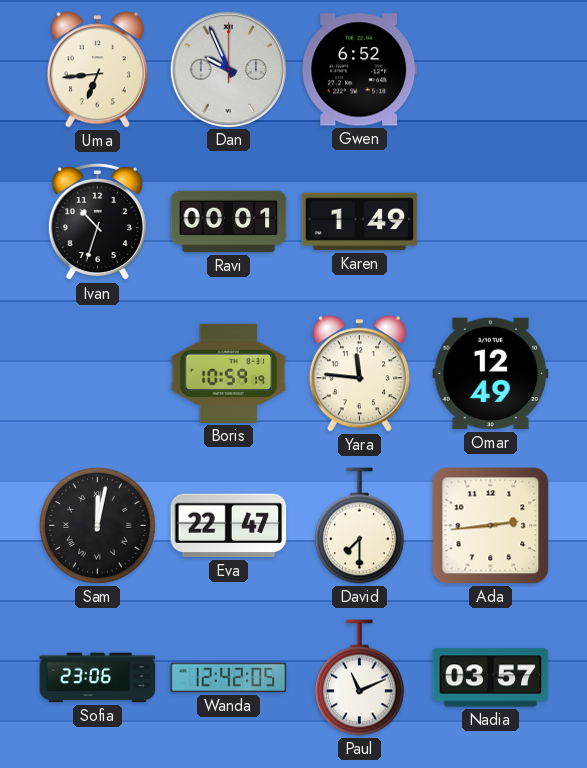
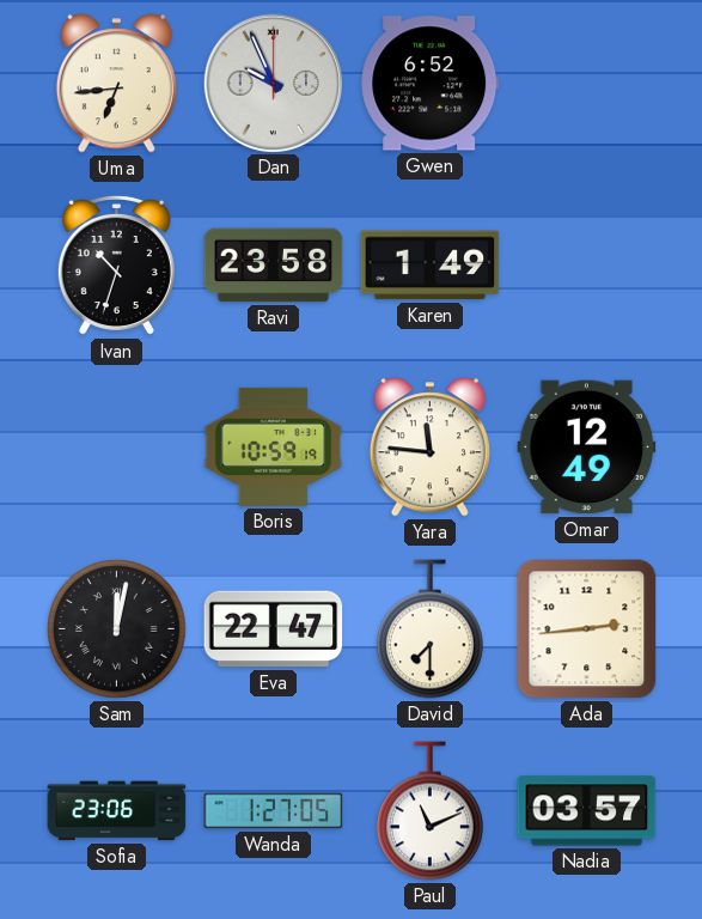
Ravi: 00:01 -> 23:58 (274, 266)
Wanda: 12:42 -> 1:27 (274, 811)
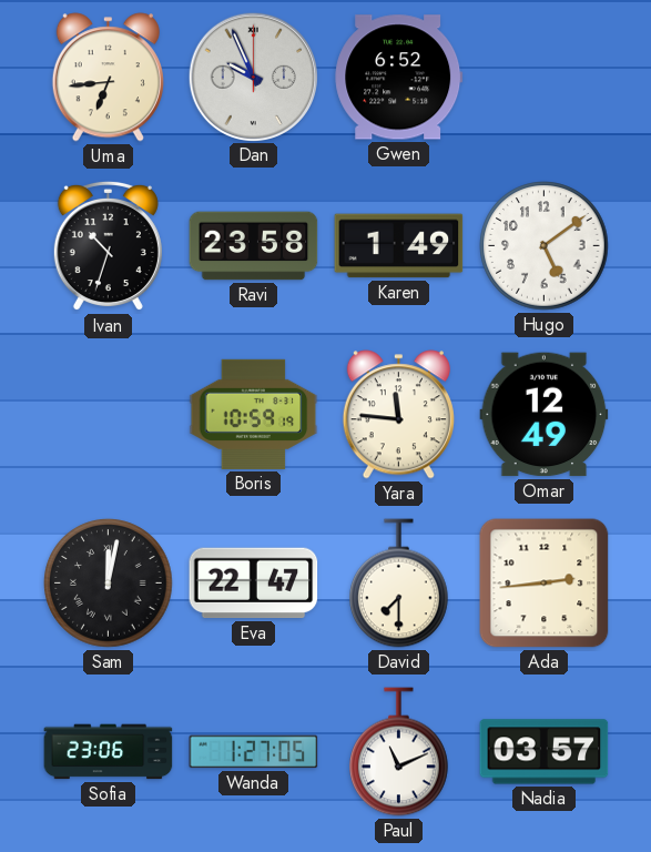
Hugo: none -> 5:09 (545, 246)
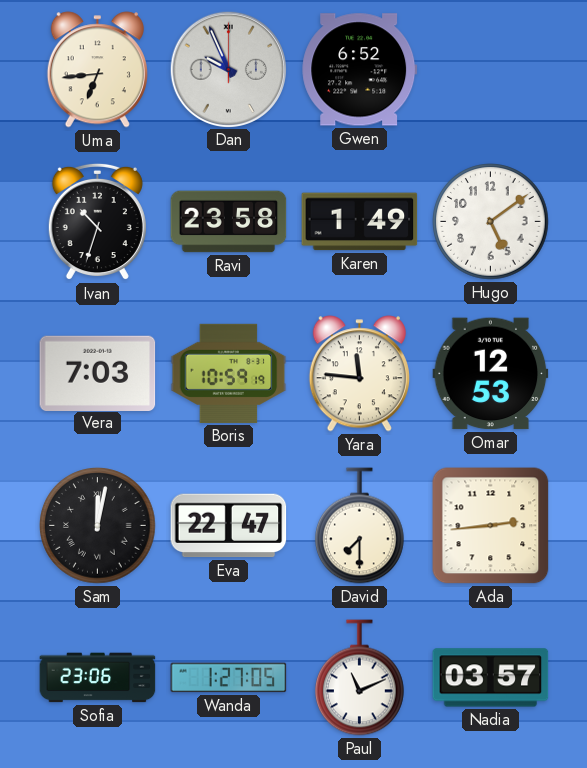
Vera: none -> 7:03 (98, 373)
Omar: 12:49 -> 12:53 (491, 374)
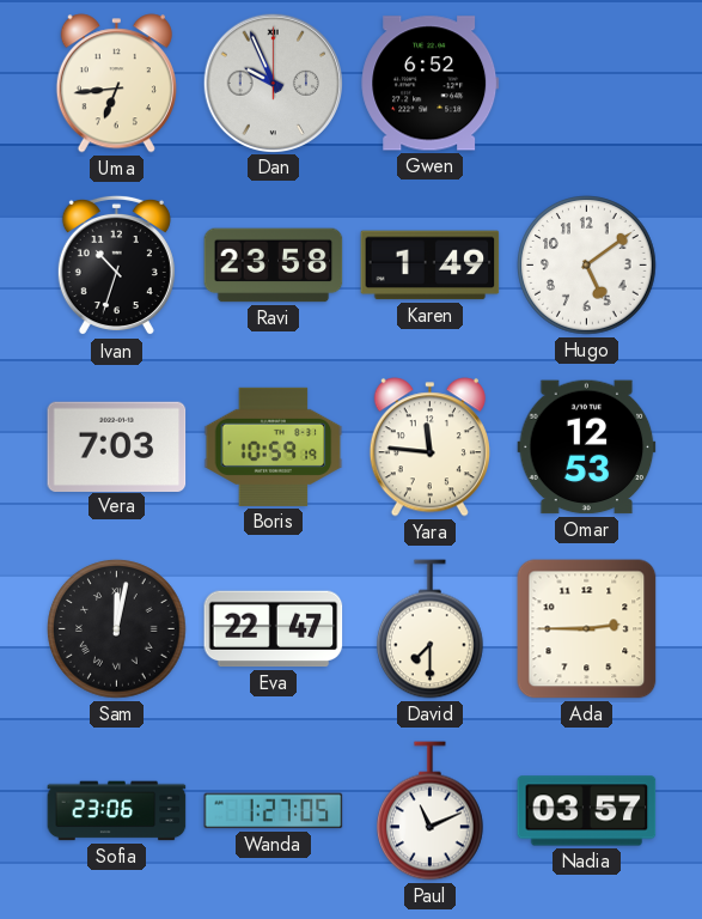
Ada: 2:44 -> 2:45 (587, 629)
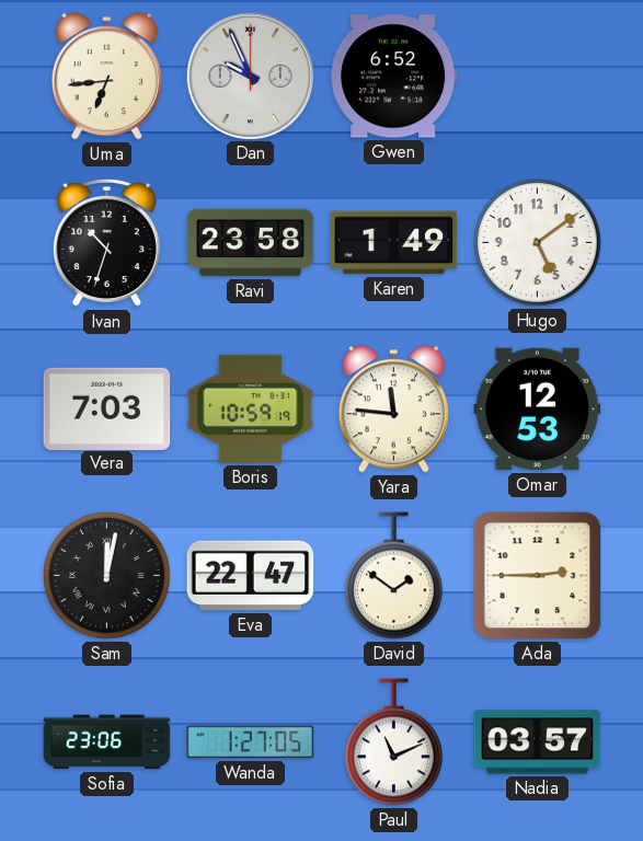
David: 7:30 -> 1:51 (394, 576)
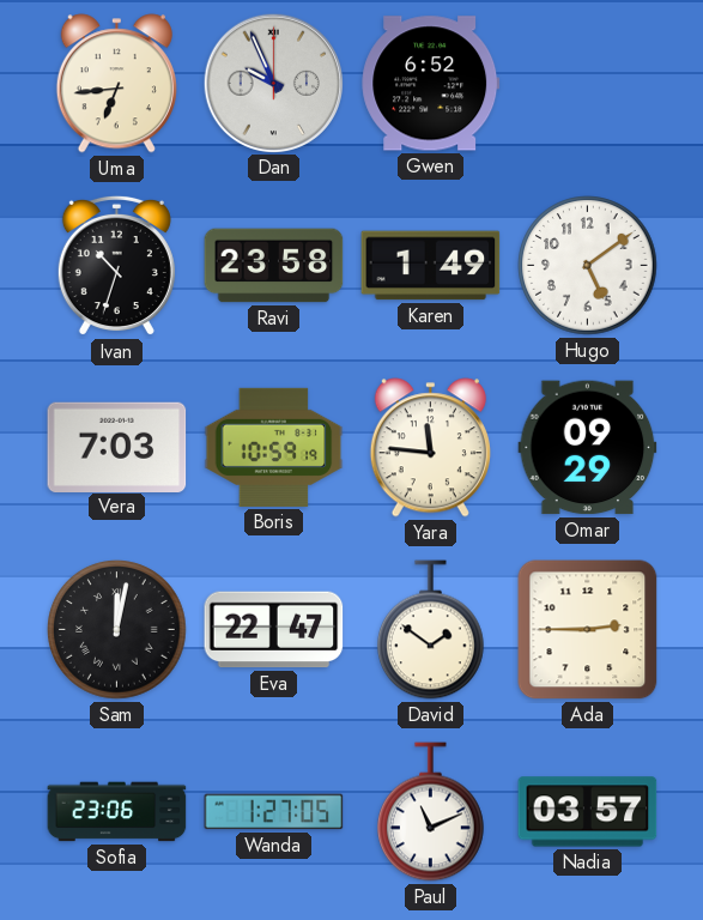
Omar: 12:53 -> 09:29 (588, 448)
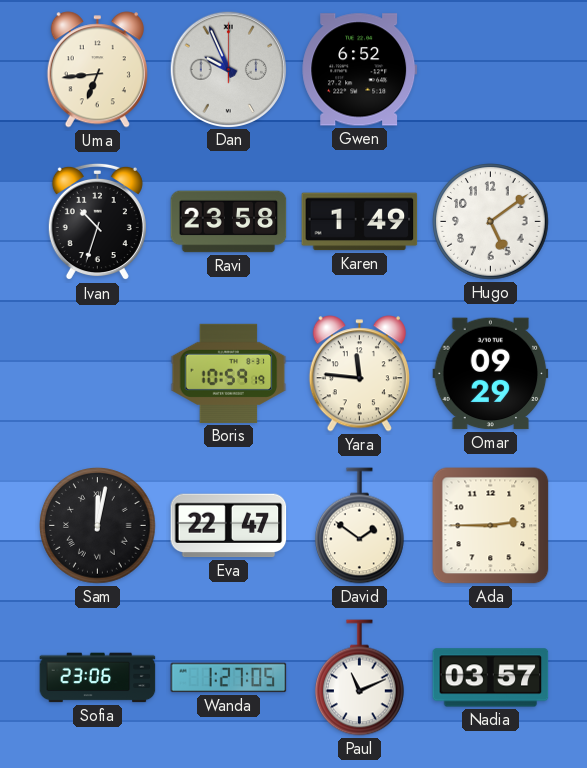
Vera: 7:03 -> none (117, 447)
